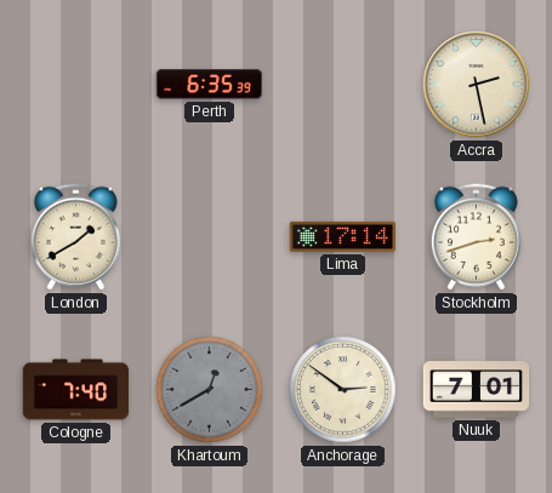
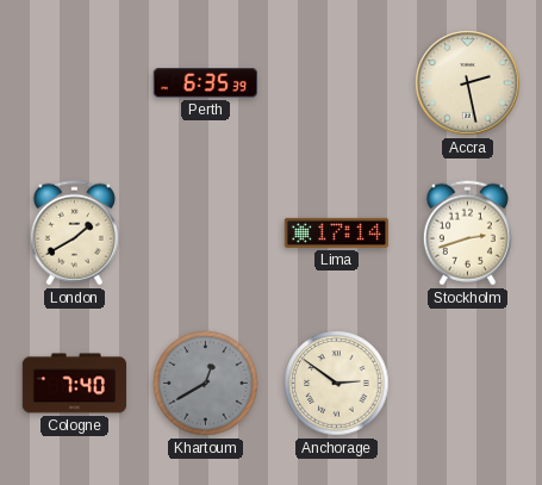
Nuuk: 7:01 -> none (477, 390)
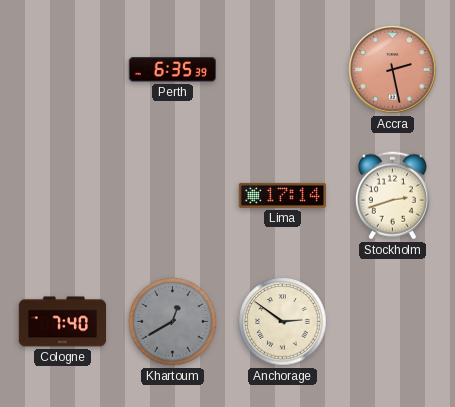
Accra dial: cream -> salmon (393, 70)
London: 1:40 -> none (74, 234)
